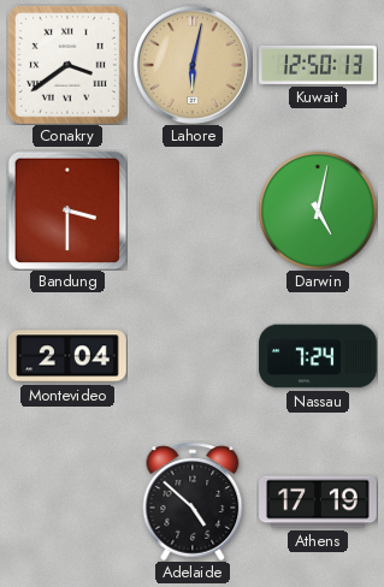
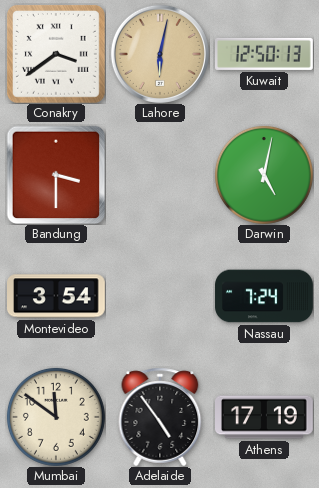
Montevideo: 2:04 -> 3:54 (57, 296)
Mumbai: none -> 11:51 (56, 417)
Adelaide: 4:52 -> 4:54 (160, 417)
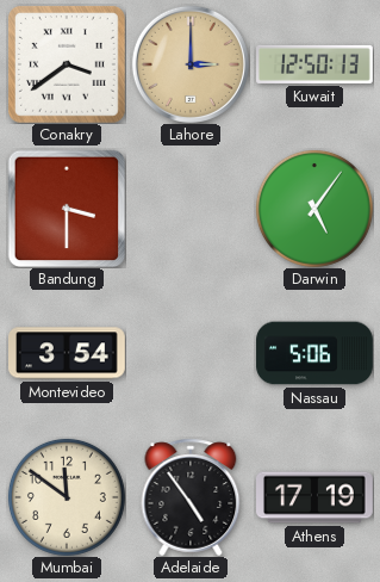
Lahore: 6:02 -> 3:00 (191, 64)
Darwin: 5:02 -> 5:06 (314, 209)
Nassau: 7:24 -> 5:06 (314, 353)
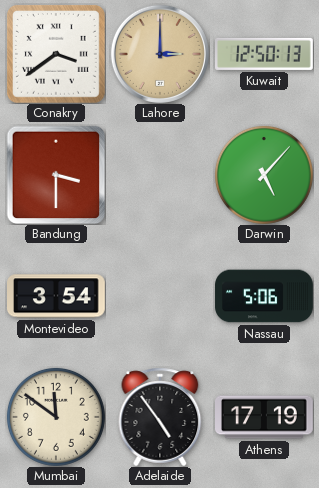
Darwin: 5:06 -> 5:07 (264, 175)
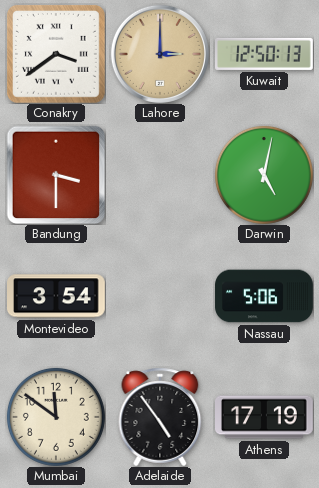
Darwin: 5:07 -> 5:02 (264, 175)
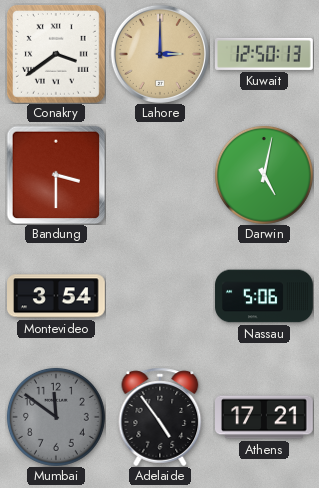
Mumbai dial: cream -> grey (56, 417)
Athens: 17:19 -> 17:21 (265, 417)
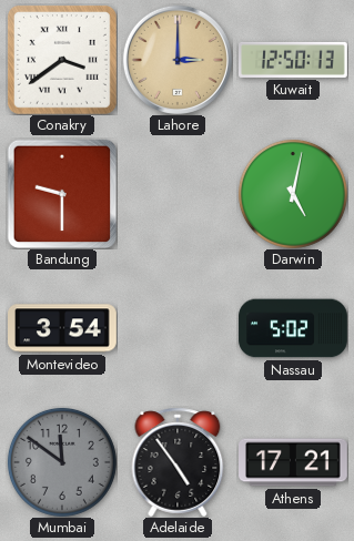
Bandung: 3:30 -> 9:30 (62, 194)
Nassau: 5:06 -> 5:02 (293, 328)
